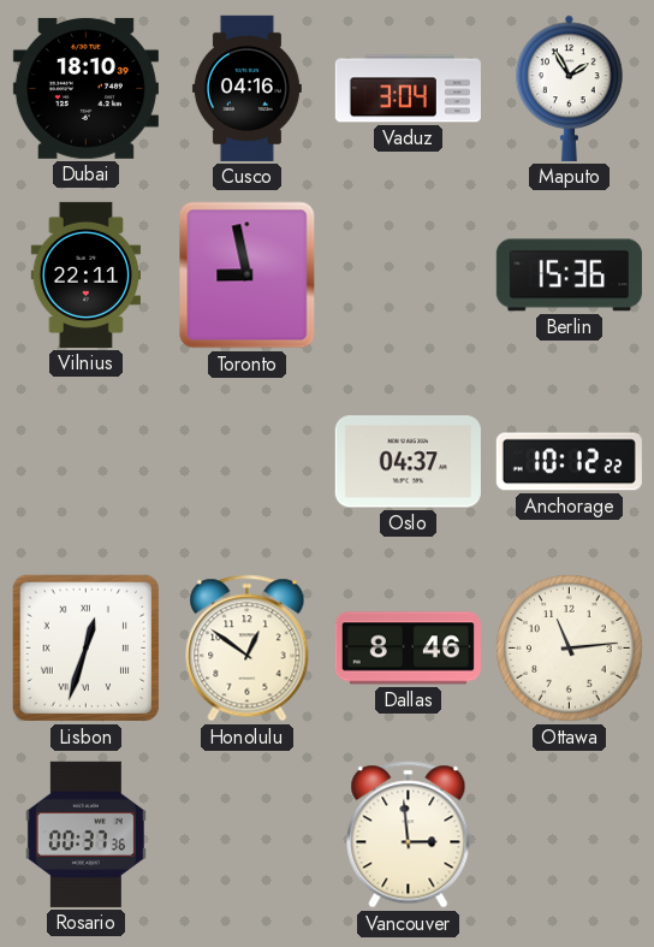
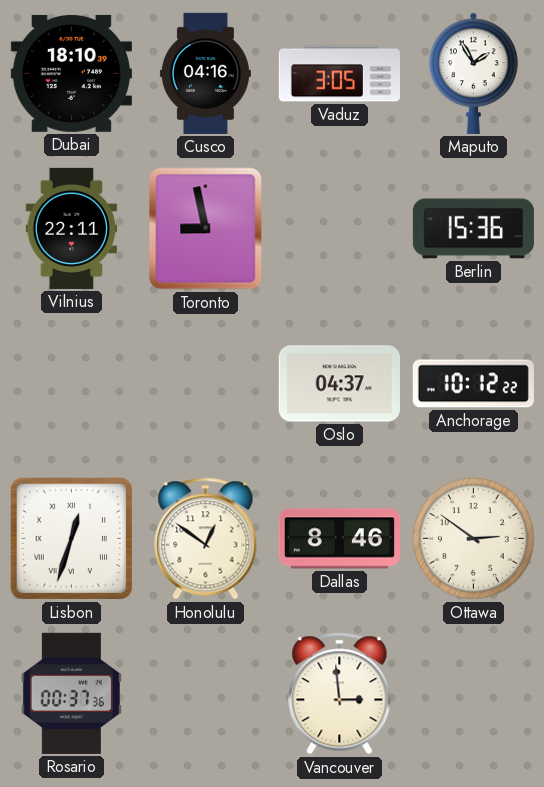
Vaduz: 3:04 -> 3:05 (339, 74)
Ottawa: 11:14 -> 2:51 (474, 539)
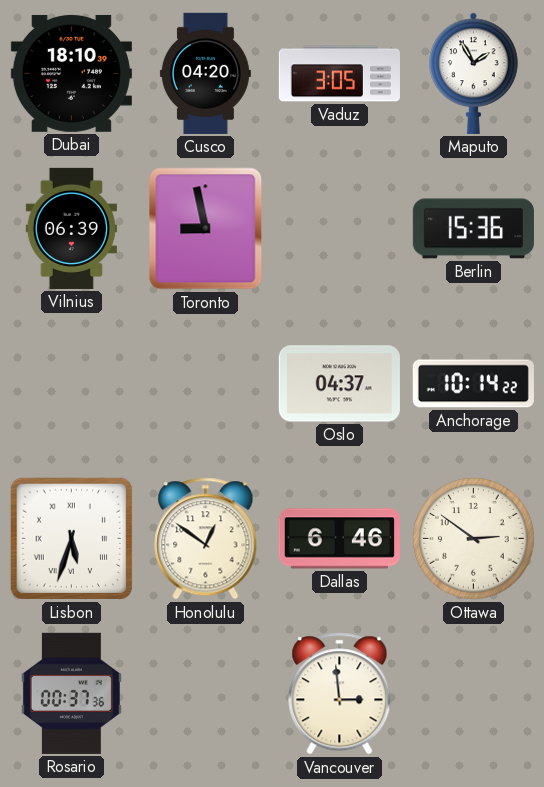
Cusco: 04:16 -> 04:20 (205, 73)
Vilnius: 22:11 -> 06:39 (71, 228)
Anchorage: 10:12 -> 10:14 (473, 384)
Lisbon: 12:33 -> 5:33 (72, 539)
Dallas: 8:46 -> 6:46 (339, 539)
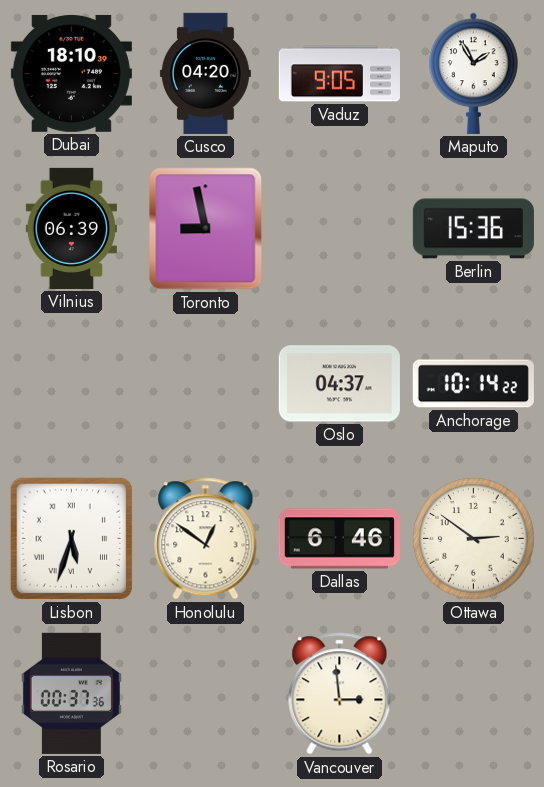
Vaduz: 3:05 -> 9:05 (339, 74)
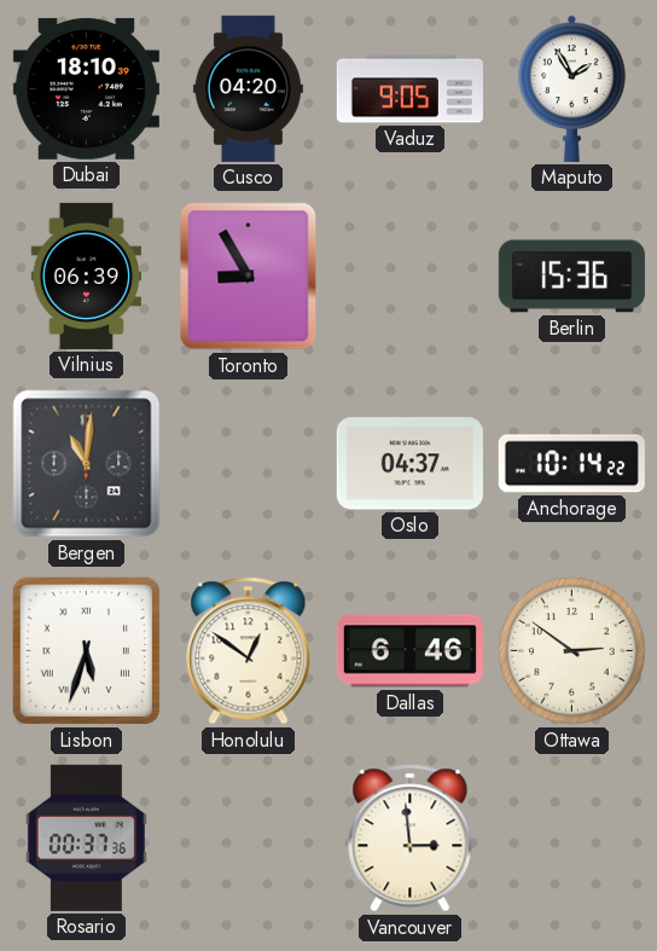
Toronto: 8:58 -> 8:55 (249, 277)
Bergen: none -> 11:01 (87, 464)
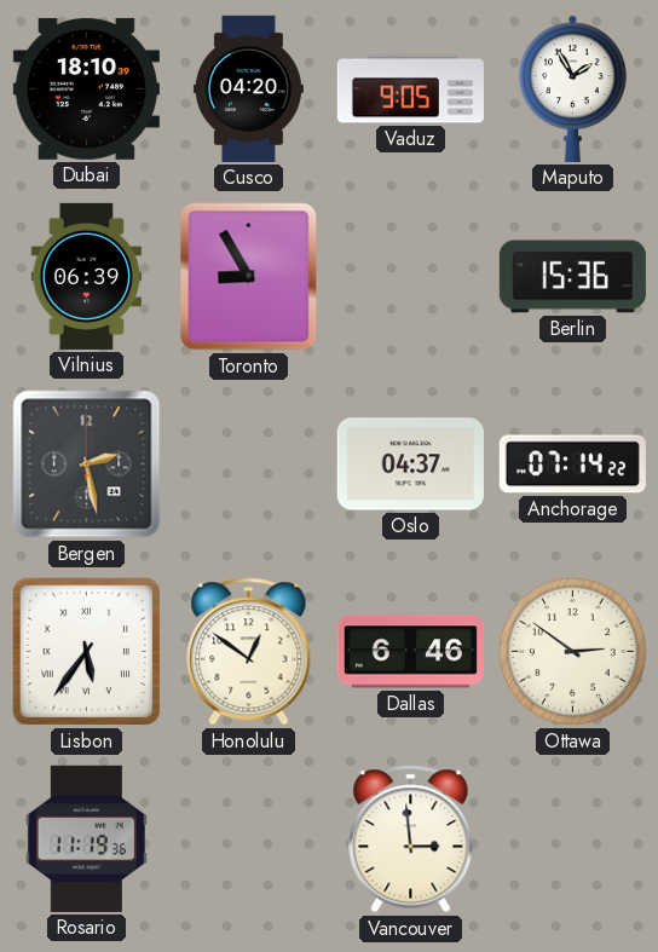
Bergen: 11:01 -> 2:28 (87, 465)
Anchorage: 10:14 -> 07:14 (572, 465)
Lisbon: 5:33 -> 5:36 (87, 652)
Rosario: 00:37 -> 11:19 (86, 838)
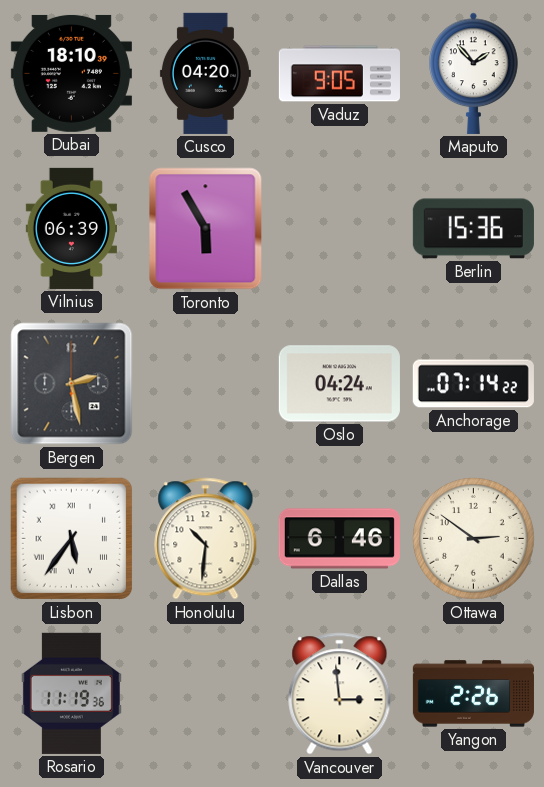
Maputo: 1:55 -> 1:53 (474, 73)
Toronto: 8:55 -> 5:55 (206, 229)
Oslo: 04:37 -> 04:24 (339, 384)
Honolulu: 12:51 -> 10:31 (206, 539)
Yangon: none -> 2:26 (473, 694)
